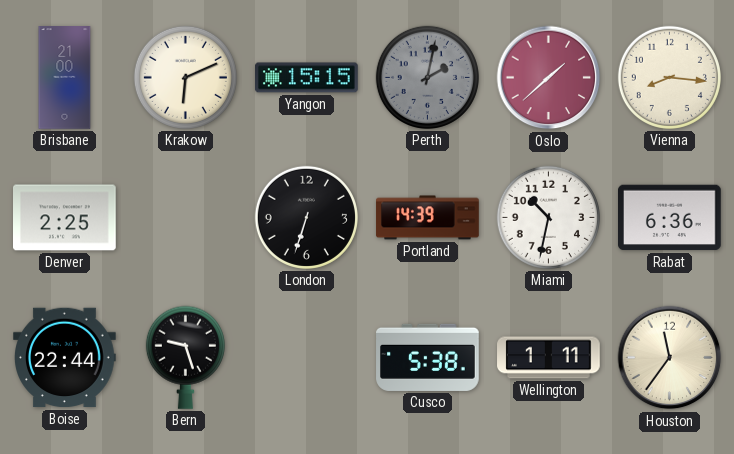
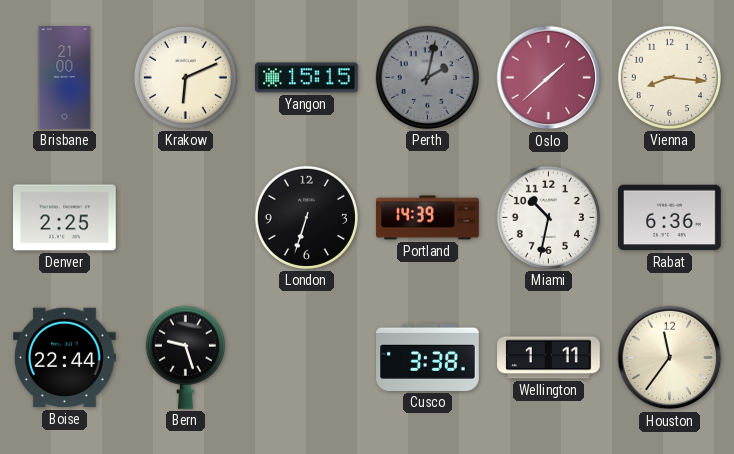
Cusco: 5:38 -> 3:38 (428, 357)
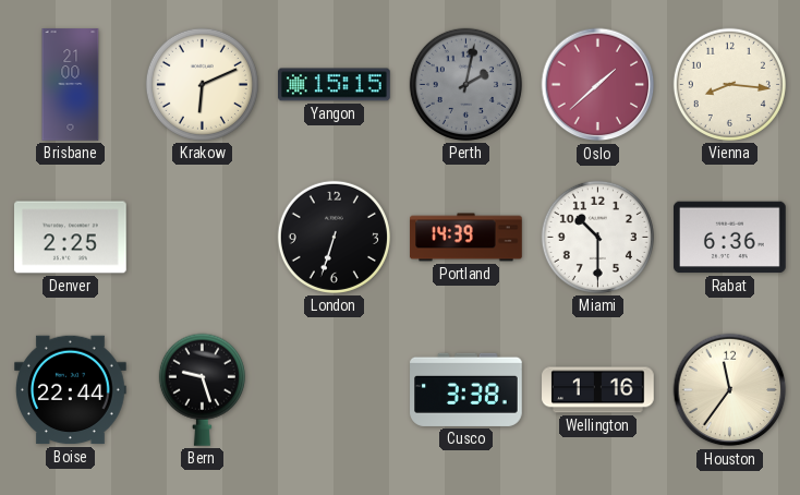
Miami: 10:32 -> 10:30 (597, 237)
Wellington: 1:11 -> 1:16 (598, 390)
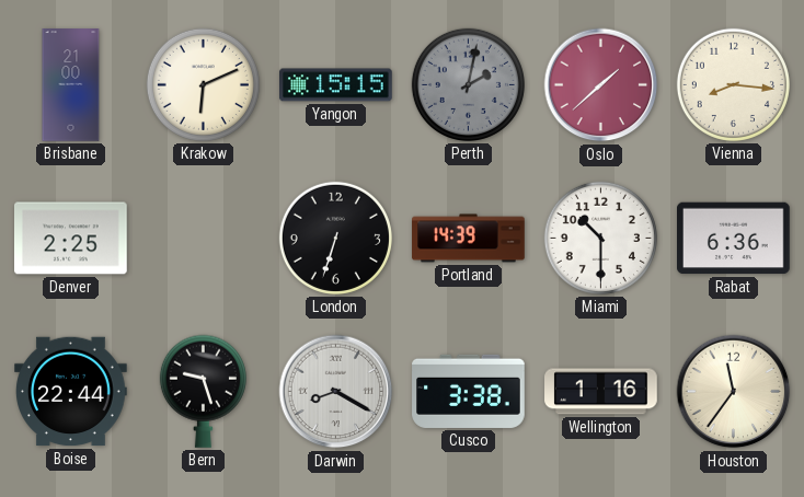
Darwin: none -> 8:20 (336, 392)
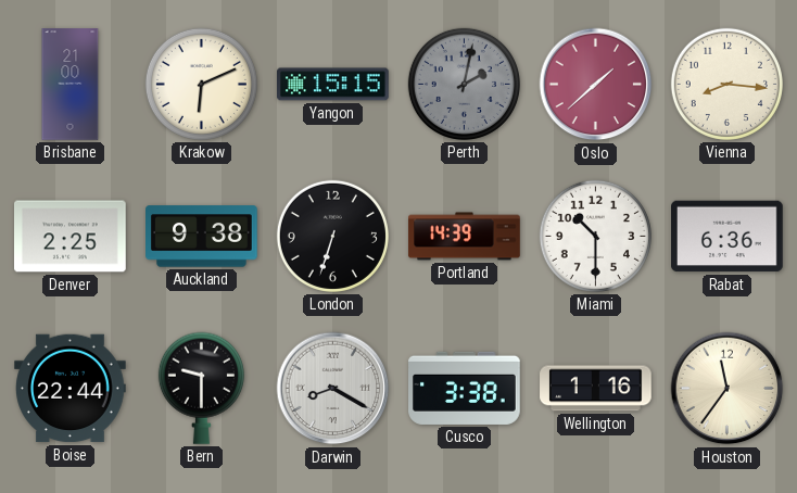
Auckland: none -> 9:38 (202, 237)
Bern: 9:27 -> 9:30 (201, 388)
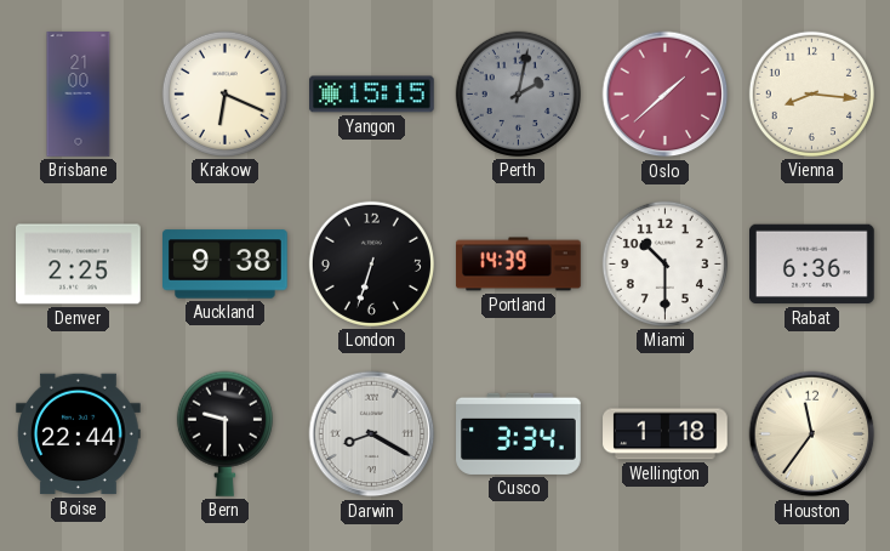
Krakow: 6:11 -> 6:19 (224, 93)
Cusco: 3:38 -> 3:34 (519, 433)
Wellington: 1:16 -> 1:18 (666, 434)
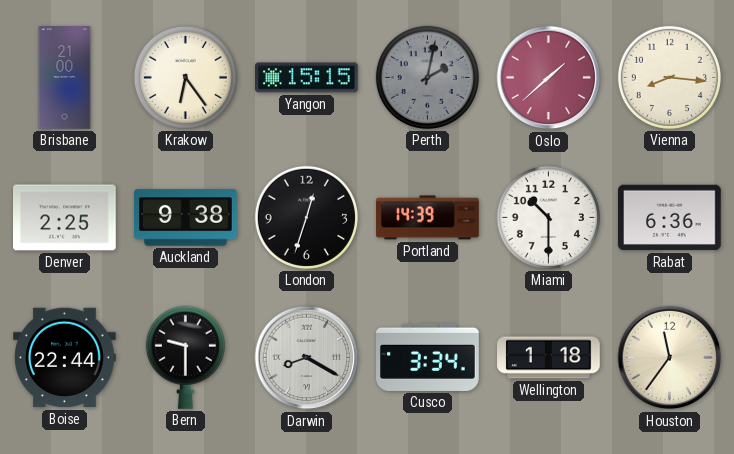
Krakow: 6:19 -> 6:24 (185, 77)
London: 6:33 -> 12:33 (306, 217)
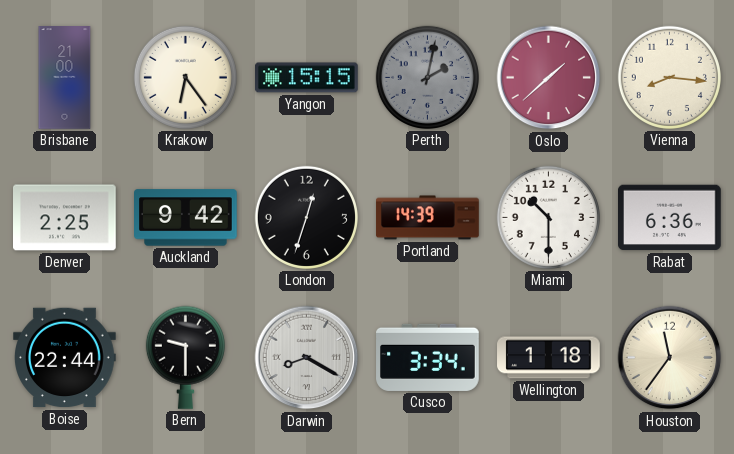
Auckland: 9:38 -> 9:42 (186, 218)
